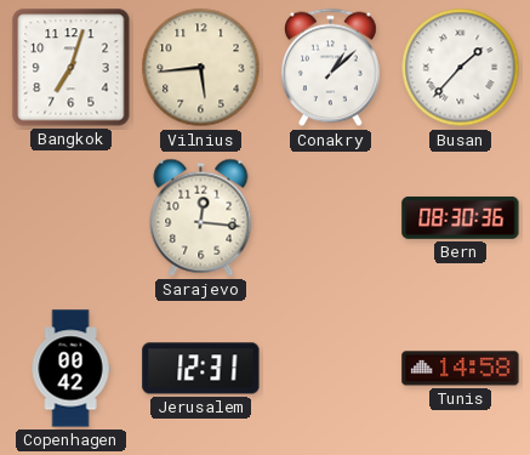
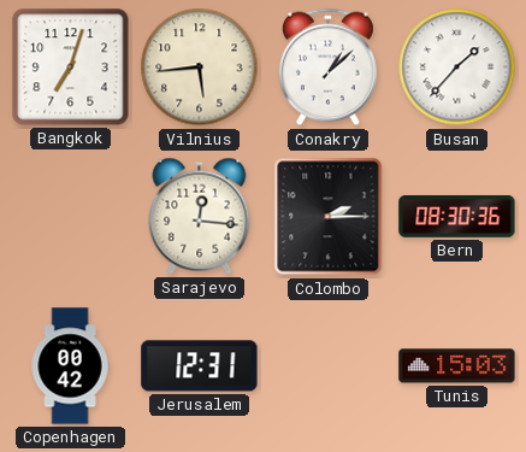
Colombo: none -> 2:15 (329, 217)
Tunis: 14:58 -> 15:03 (457, 366)
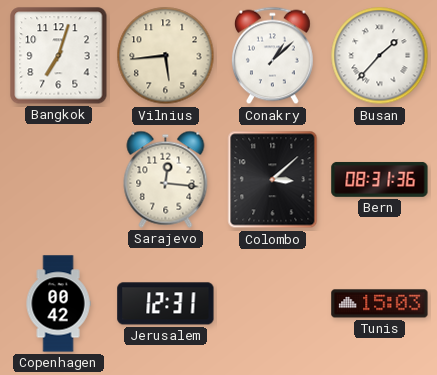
Colombo: 2:15 -> 3:08 (273, 180)
Bern: 08:30 -> 08:31 (380, 179)
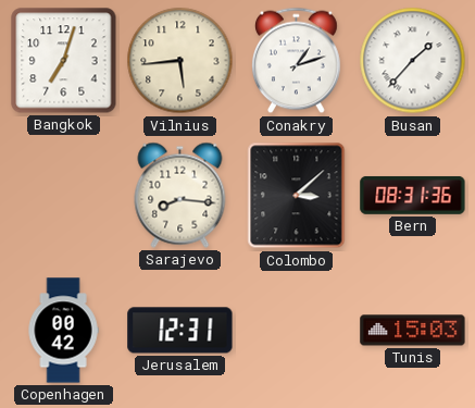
Conakry: 1:08 -> 1:12 (297, 61)
Sarajevo: 12:16 -> 8:16 (180, 195)
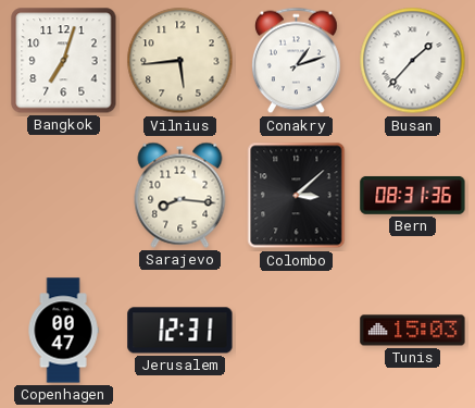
Copenhagen: 00:42 -> 00:47 (63, 331)
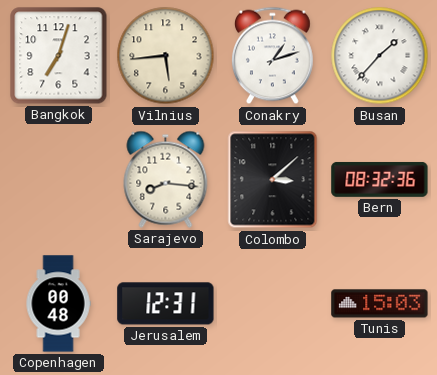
Bern: 08:31 -> 08:32 (380, 179)
Copenhagen: 00:47 -> 00:48 (58, 304)
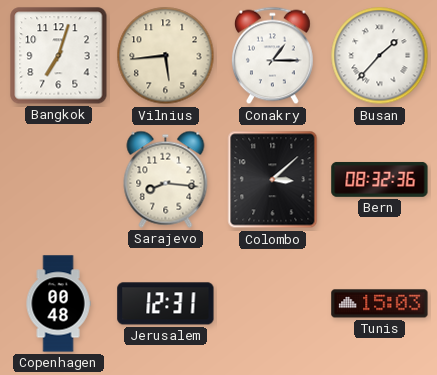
Conakry: 1:12 -> 1:15 (273, 56)
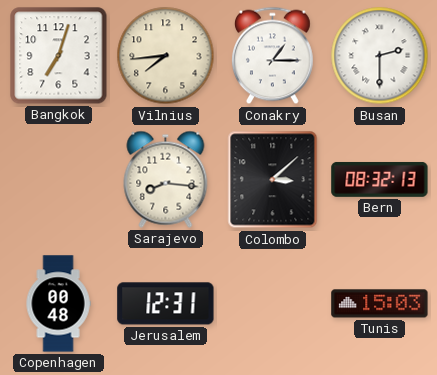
Vilnius: 5:44 -> 7:44 (166, 56)
Busan: 1:37 -> 2:30 (380, 56)
Bern: 08:32:36 -> 08:32:13 (380, 179)
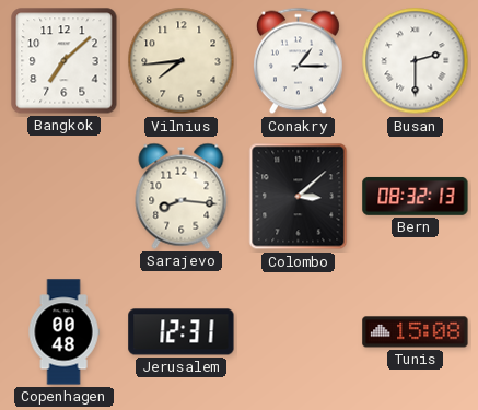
Bangkok: 7:03 -> 7:08 (65, 61)
Tunis: 15:03 -> 15:08 (416, 332)
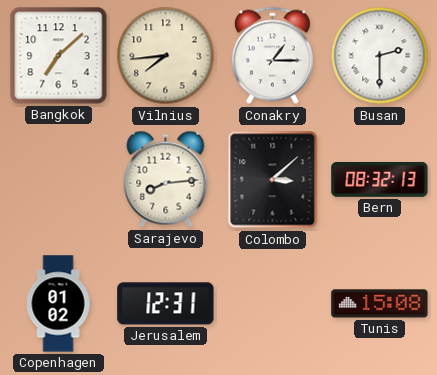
Sarajevo: 8:16 -> 8:14 (166, 179)
Copenhagen: 00:48 -> 01:02 (58, 304)
